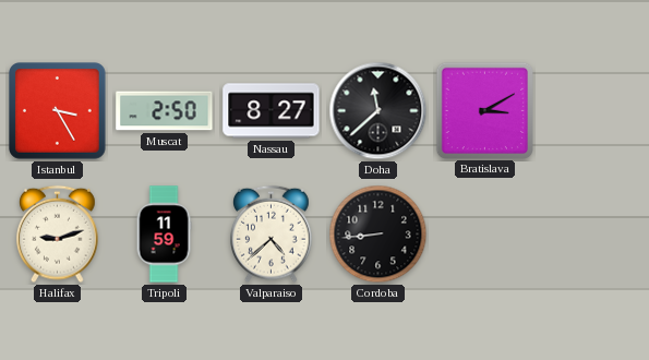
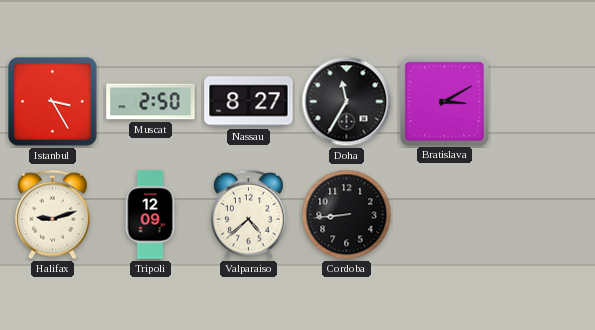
Doha: 11:38 -> 11:35 (347, 102)
Tripoli: 11:59 -> 12:09 (150, 215)
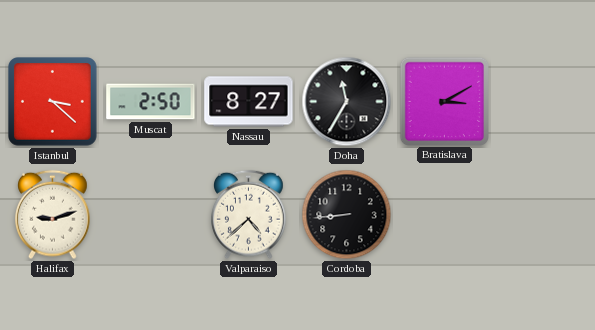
Istanbul: 3:25 -> 3:22 (53, 102)
Tripoli: 12:09 -> none (150, 215)
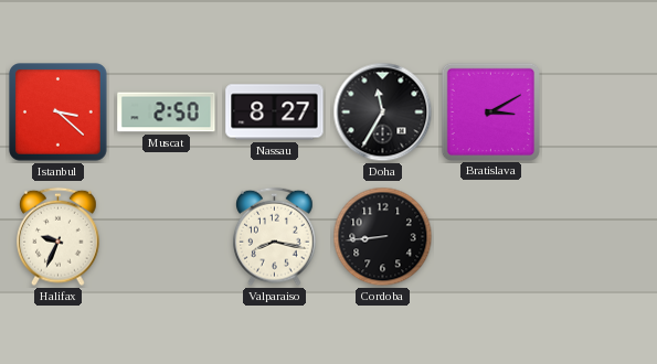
Halifax: 9:12 -> 9:34 (59, 237)
Valparaiso: 4:38 -> 8:17 (275, 237)
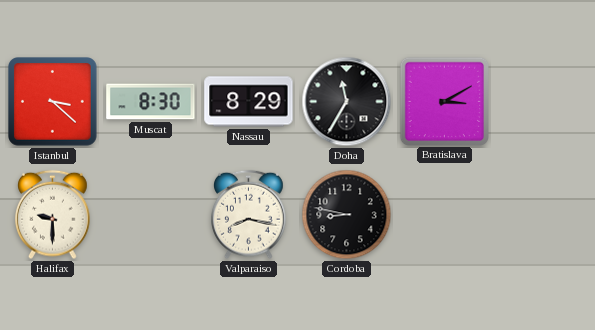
Muscat: 2:50 -> 8:30 (151, 102)
Nassau: 8:27 -> 8:29 (249, 102)
Halifax: 9:34 -> 9:30 (53, 215)
Cordoba: 8:44 -> 8:47 (347, 215)
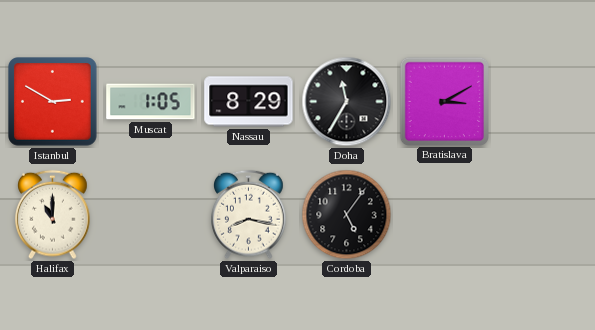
Istanbul: 3:22 -> 2:50 (53, 102)
Muscat: 8:30 -> 1:05 (151, 102)
Halifax: 9:30 -> 11:00 (53, 215)
Cordoba: 8:47 -> 5:06 (347, 215)
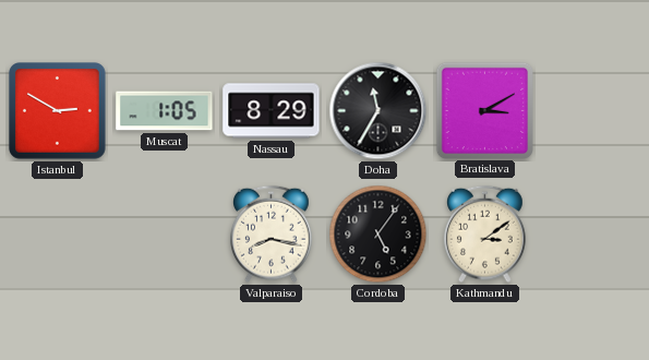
Halifax: 11:00 -> none (53, 215)
Kathmandu: none -> 3:09 (485, 235)
